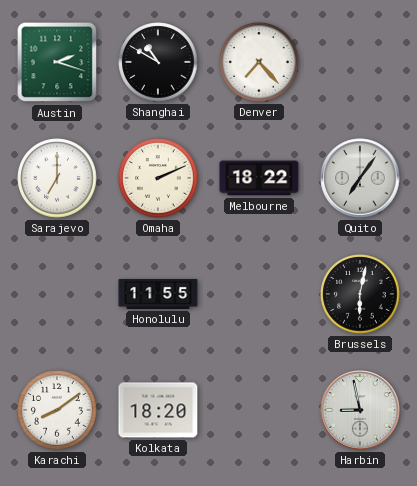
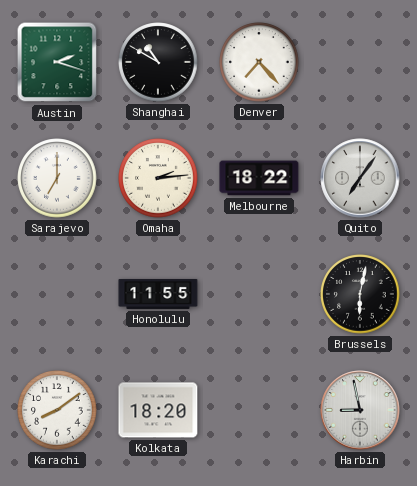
Omaha: 2:11 -> 2:14 (158, 178)
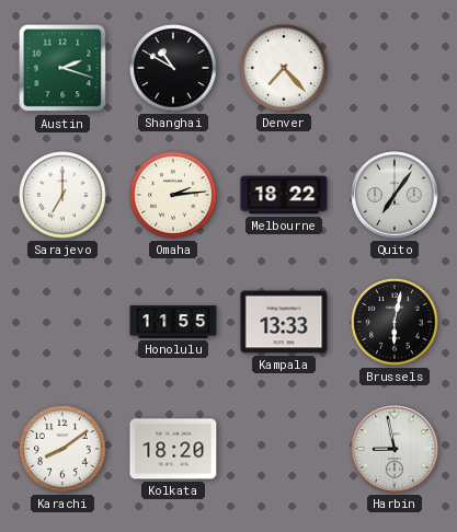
Kampala: none -> 13:33 (284, 322)
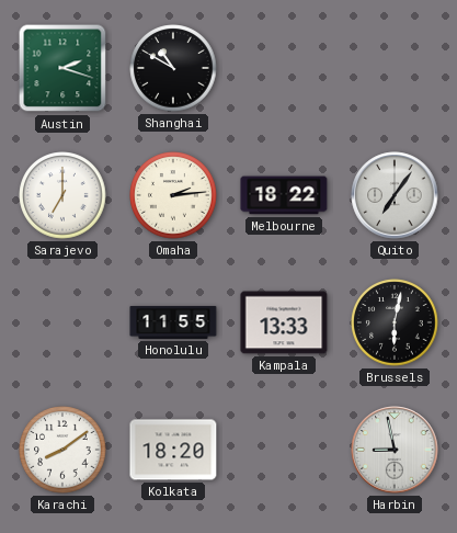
Denver: 7:23 -> none (284, 68)
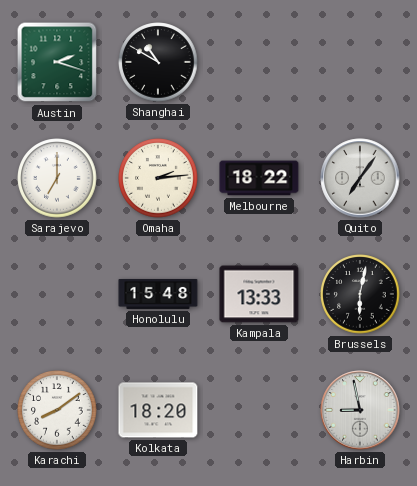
Honolulu: 11:55 -> 15:48 (158, 294)
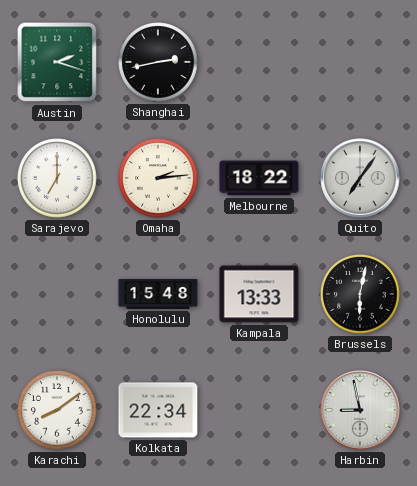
Shanghai: 10:50 -> 2:43 (158, 62)
Kolkata: 18:20 -> 22:34 (158, 410)
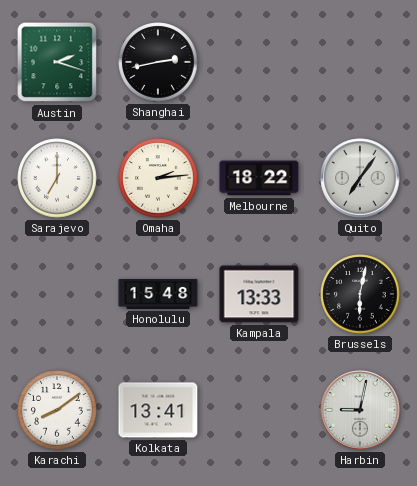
Kolkata: 22:34 -> 13:41 (158, 410)
Harbin: 8:58 -> 9:02 (360, 410)
